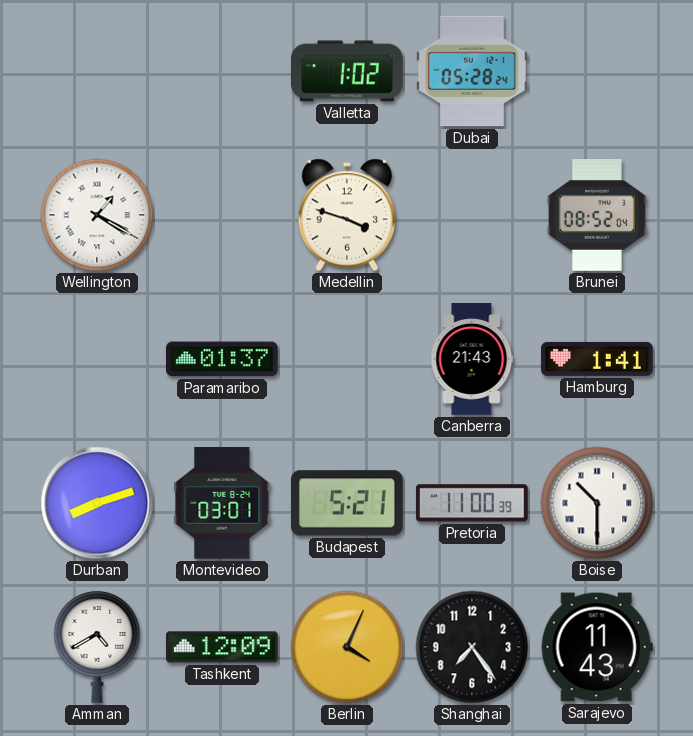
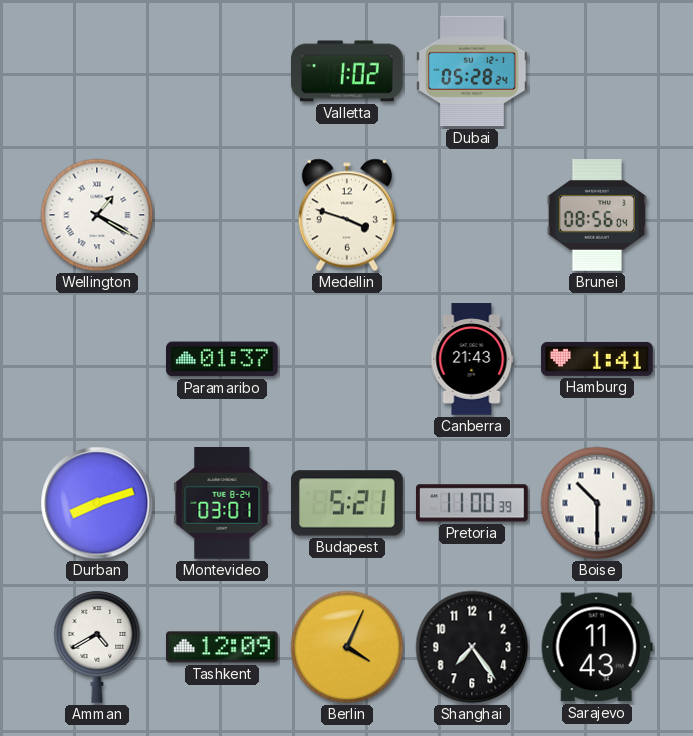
Brunei: 08:52 -> 08:56 (597, 216)
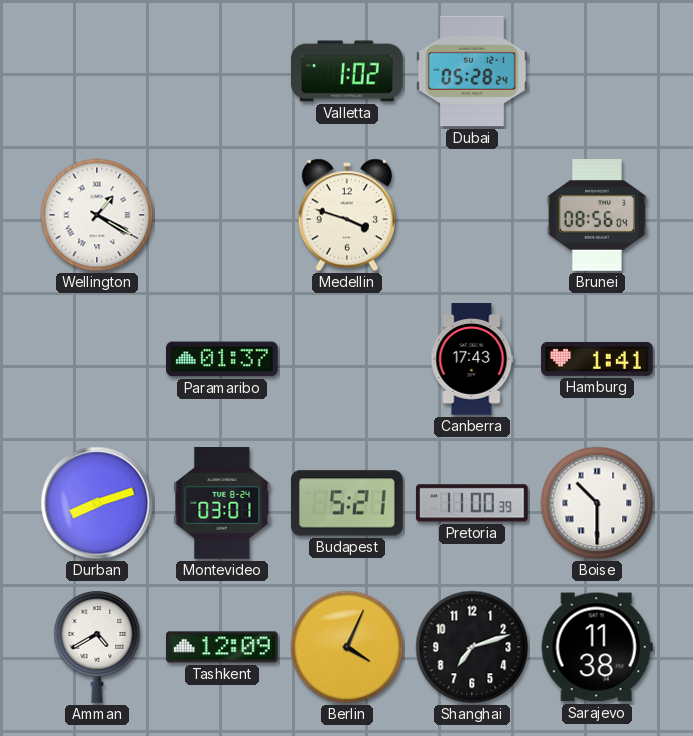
Canberra: 21:43 -> 17:43 (472, 359)
Shanghai: 7:24 -> 7:12 (472, 647)
Sarajevo: 11:43 -> 11:38 (597, 647)
